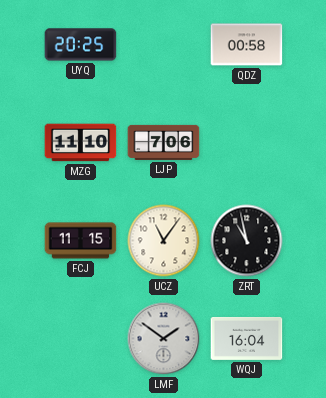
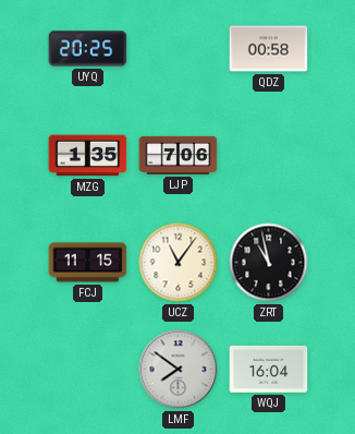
MZG: 11:10 -> 1:35 (88, 156)
LMF: 1:51 -> 7:51 (179, 370)
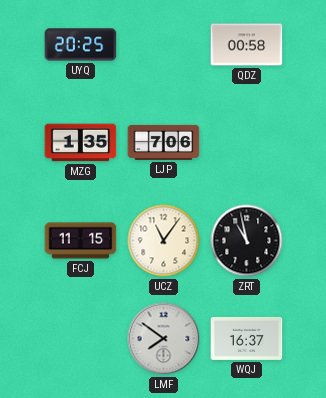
WQJ: 16:04 -> 16:37 (247, 338)
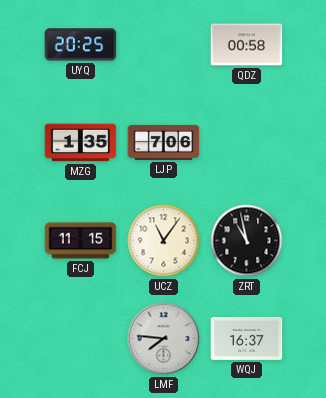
LMF: 7:51 -> 7:46 (164, 339)
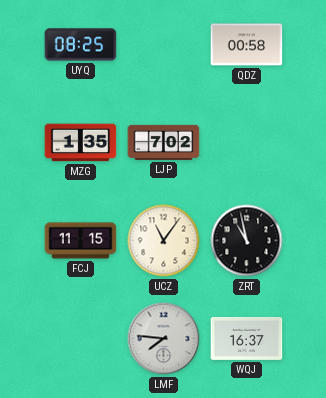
UYQ: 20:25 -> 08:25 (81, 45)
LJP: 7:06 -> 7:02 (164, 142)
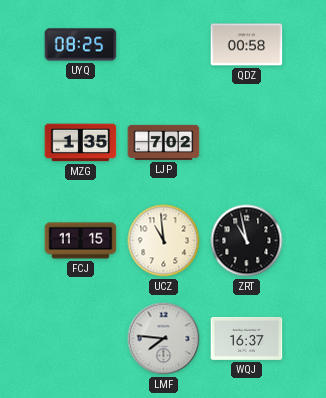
UCZ: 11:06 -> 10:59 (164, 241)
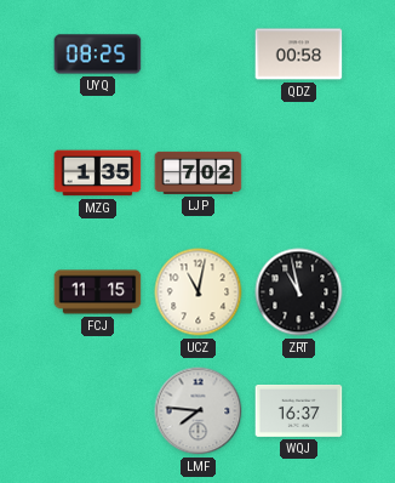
UCZ: 10:59 -> 11:02 (199, 292)
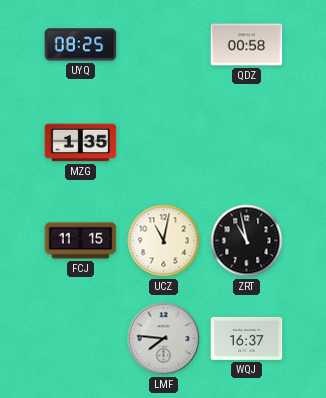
LJP: 7:02 -> none (199, 172)
